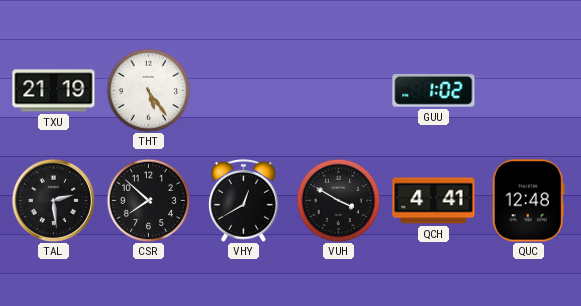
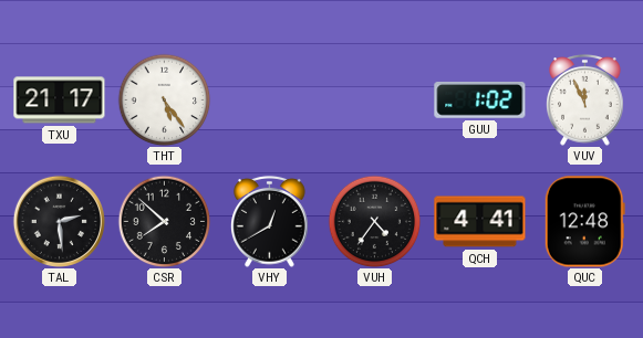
TXU: 21:19 -> 21:17 (60, 101)
VUV: none -> 11:56 (585, 99)
VUH: 3:50 -> 4:36 (374, 221)
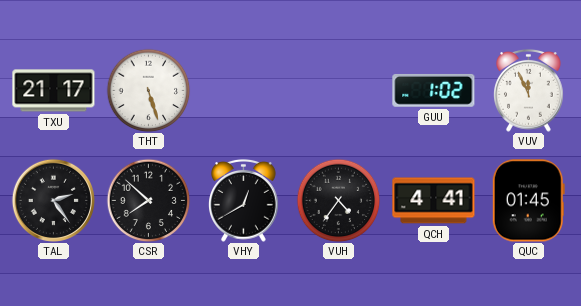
THT: 5:24 -> 5:27 (148, 90)
TAL: 2:29 -> 2:24 (53, 200)
QUC: 12:48 -> 01:45 (528, 201)
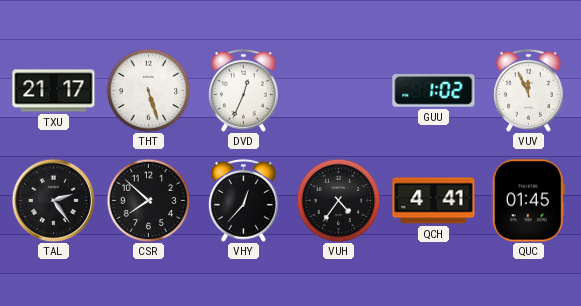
DVD: none -> 12:34 (244, 90)
VHY: 12:40 -> 12:37 (244, 200)
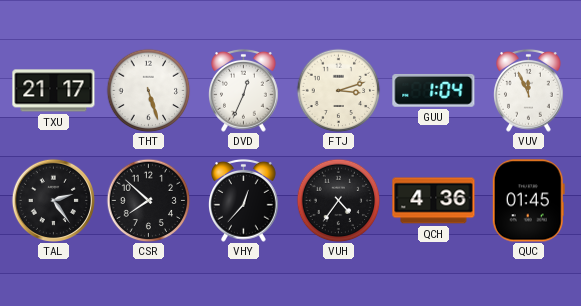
FTJ: none -> 3:12 (338, 90)
GUU: 1:02 -> 1:04 (434, 90)
QCH: 4:41 -> 4:36 (434, 201)
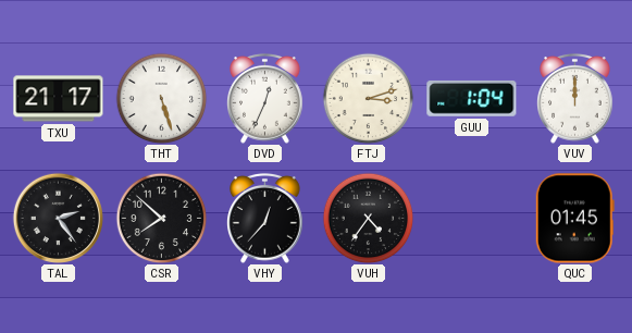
VUV: 11:56 -> 12:00 (575, 98)
QCH: 4:36 -> none (434, 201)
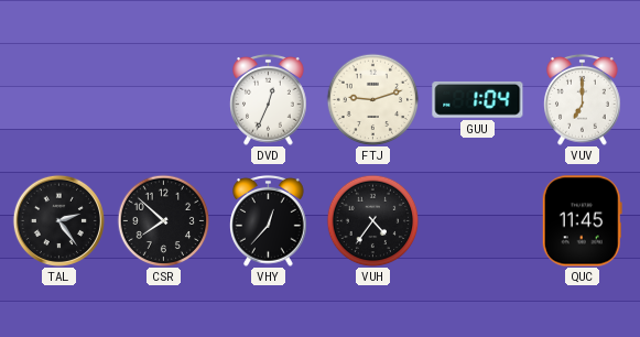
TXU: 21:17 -> none (59, 99)
THT: 5:27 -> none (161, 98)
FTJ: 3:12 -> 9:12 (372, 99)
VUV: 12:00 -> 7:00 (583, 99)
QUC: 01:45 -> 11:45 (582, 221)
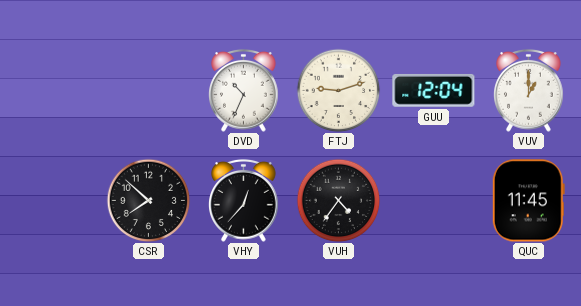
DVD: 12:34 -> 10:34 (244, 90)
GUU: 1:04 -> 12:04 (434, 90)
VUV: 7:00 -> 1:00 (529, 90)
TAL: 2:24 -> none (58, 220)
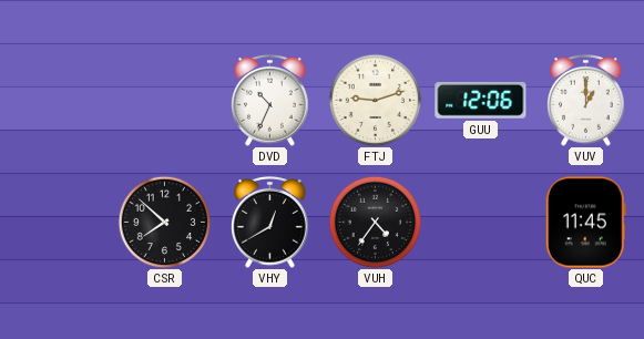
GUU: 12:04 -> 12:06 (481, 100)
VHY: 12:37 -> 12:40 (270, 222)
